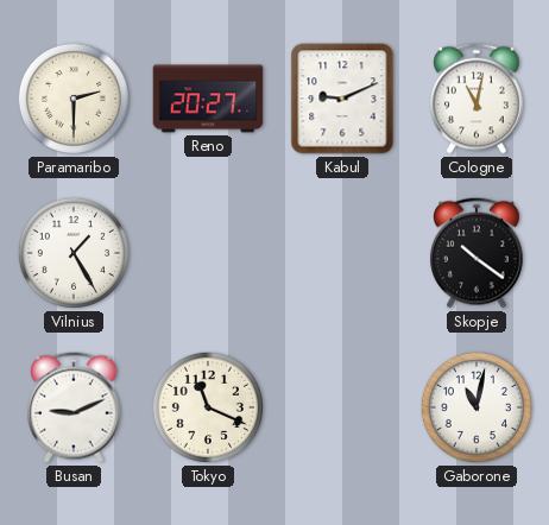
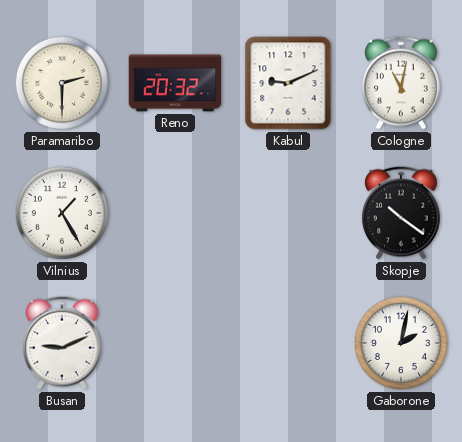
Reno: 20:27 -> 20:32 (175, 83)
Tokyo: 11:19 -> none (208, 407)
Gaborone: 11:02 -> 2:02 (401, 343)
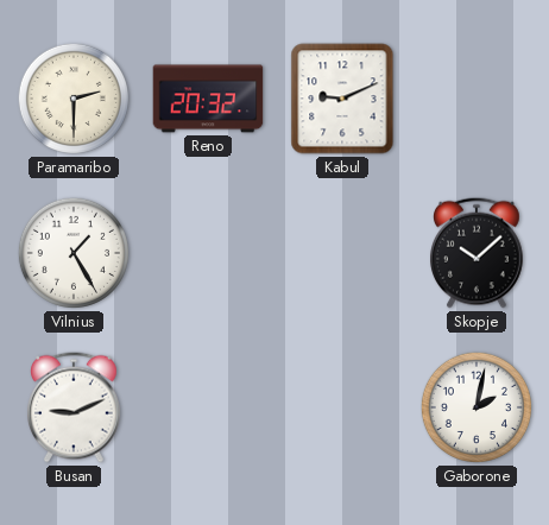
Cologne: 11:02 -> none (402, 83)
Skopje: 10:21 -> 10:08 (478, 253)
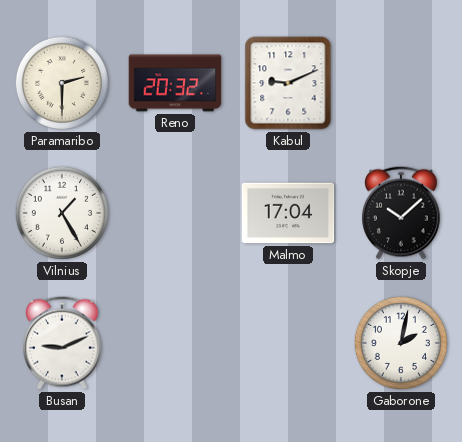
Malmo: none -> 17:04 (288, 213)
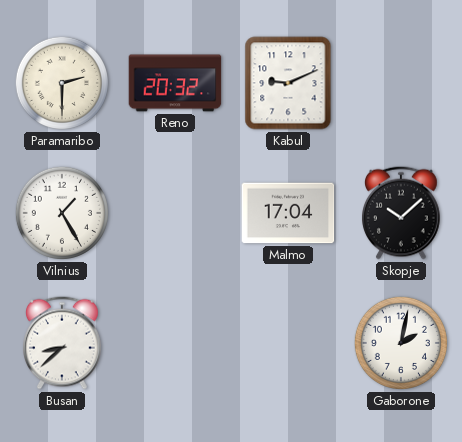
Busan: 9:11 -> 8:38 (63, 343)
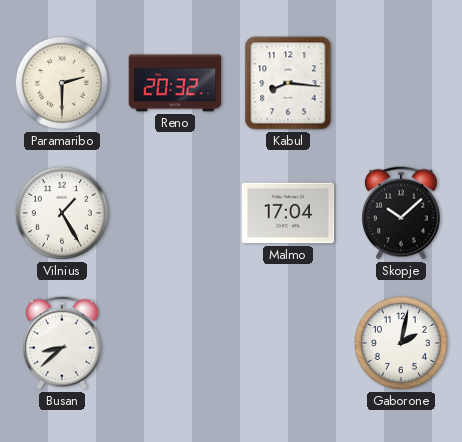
Kabul: 9:11 -> 8:16 (288, 83)
